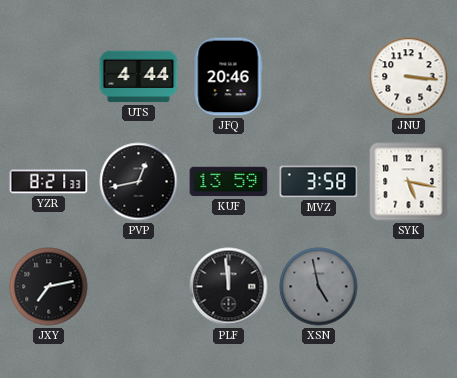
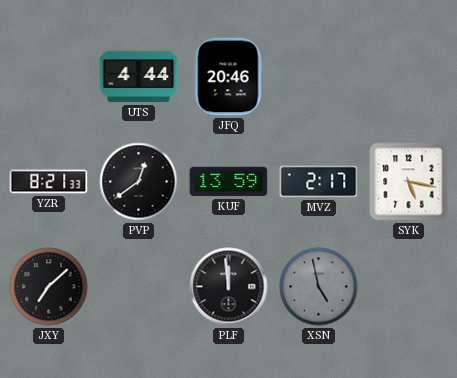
JNU: 3:16 -> none (409, 77)
PVP: 12:43 -> 12:39 (139, 182)
MVZ: 3:58 -> 2:17 (319, 182)
JXY: 7:13 -> 7:08 (49, 287)
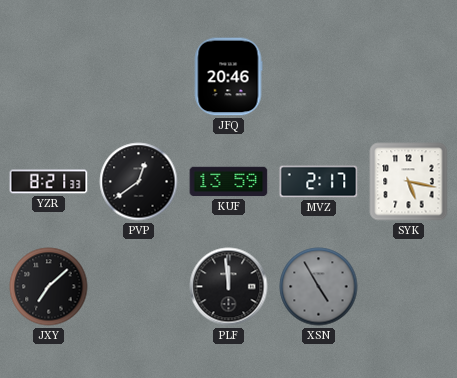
UTS: 4:44 -> none (139, 77)
XSN: 4:58 -> 4:55 (319, 287)
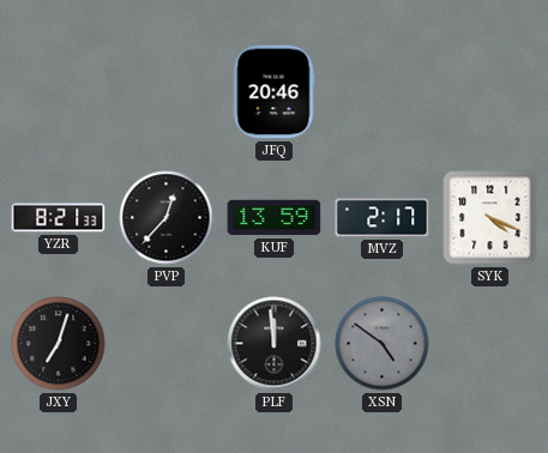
PVP: 12:39 -> 12:37 (167, 218)
SYK: 5:17 -> 4:19 (490, 218)
JXY: 7:08 -> 7:03 (59, 344)
XSN: 4:55 -> 4:51 (383, 344)
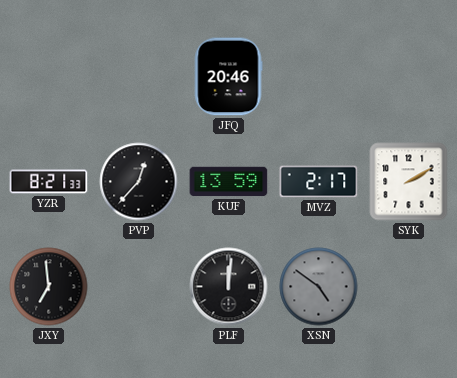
SYK: 4:19 -> 2:10 (409, 182)
JXY: 7:03 -> 6:59 (49, 287)
PLF: 11:59 -> 12:01 (229, 287)
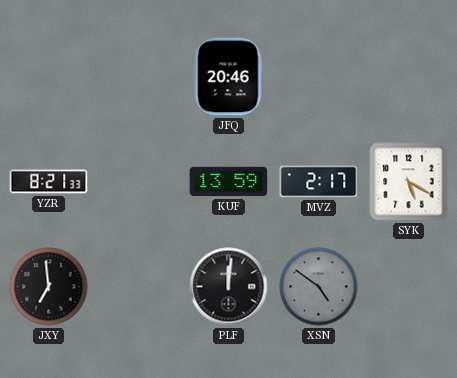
PVP: 12:37 -> none (139, 182)
SYK: 2:10 -> 5:20 (409, 182)
